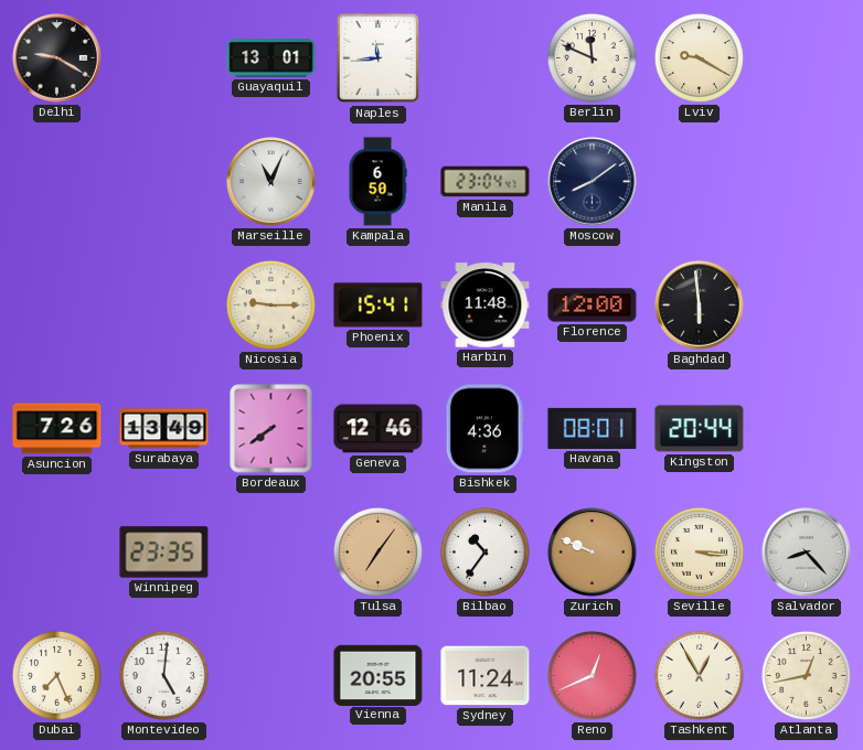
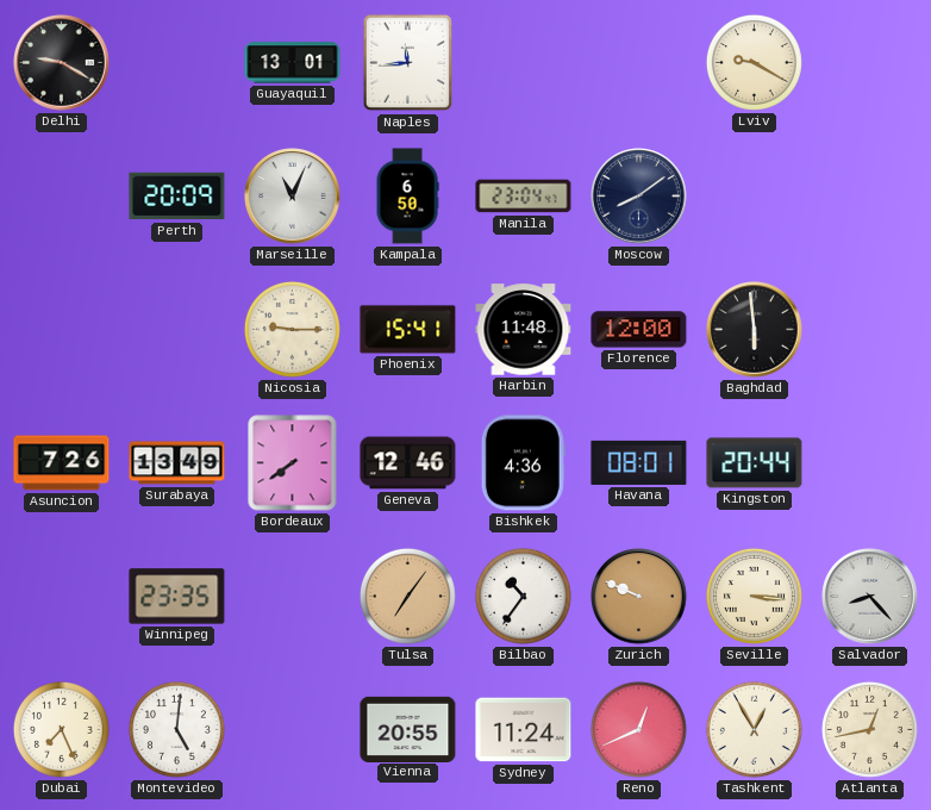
Berlin: 11:49 -> none (592, 57)
Perth: none -> 20:09 (177, 197)
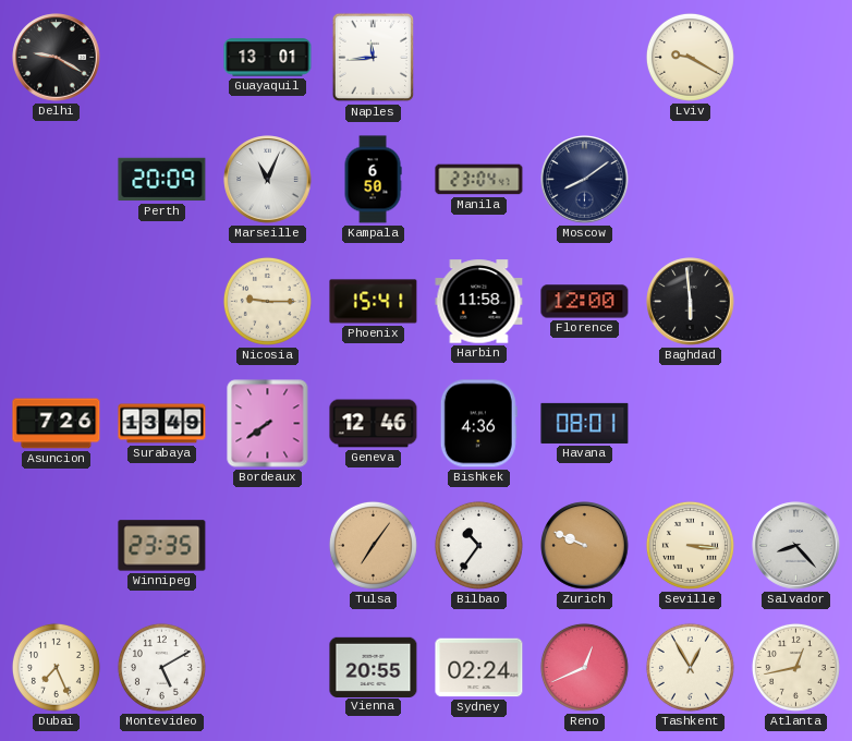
Harbin: 11:48 -> 11:58 (479, 302)
Kingston: 20:44 -> none (755, 463)
Montevideo: 5:01 -> 5:10 (161, 667)
Sydney: 11:24 -> 02:24 (479, 668)
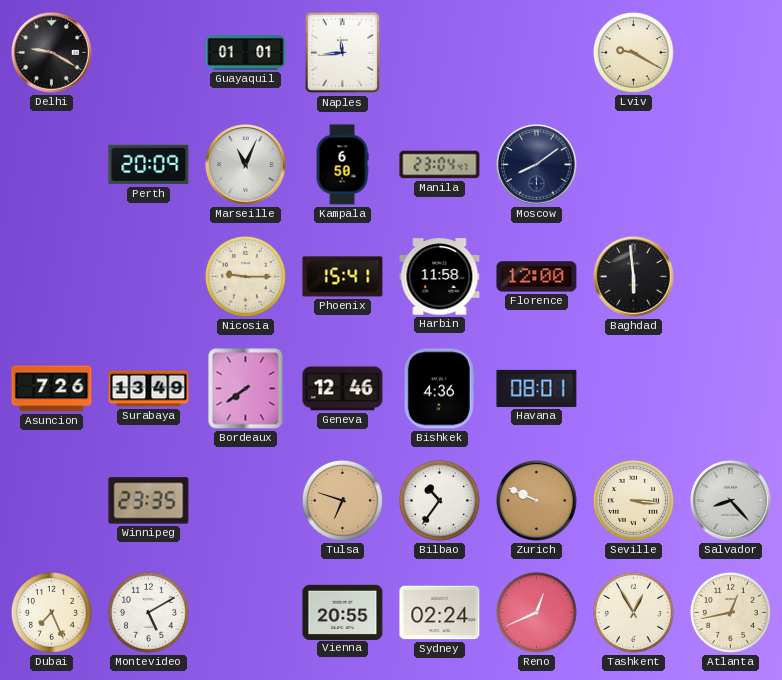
Guayaquil: 13:01 -> 01:01 (246, 53)
Tulsa: 7:06 -> 6:48 (342, 500)
